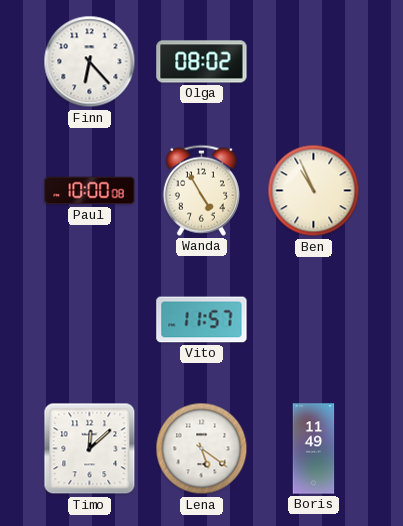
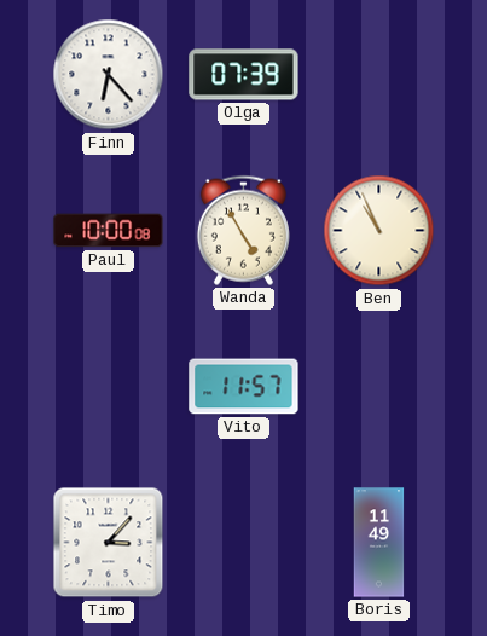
Olga: 08:02 -> 07:39 (244, 75)
Timo: 12:08 -> 3:07 (109, 543)
Lena: 5:21 -> none (202, 449)
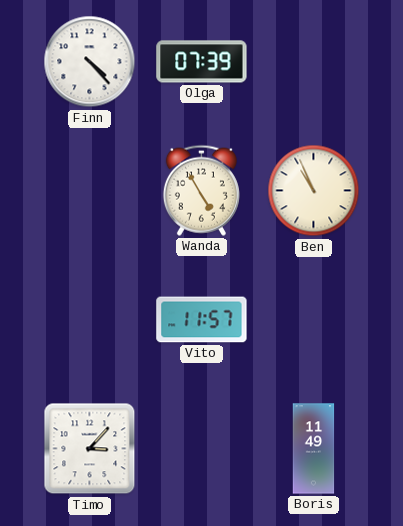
Finn: 6:23 -> 4:23 (90, 62)
Paul: 10:00 -> none (109, 231)
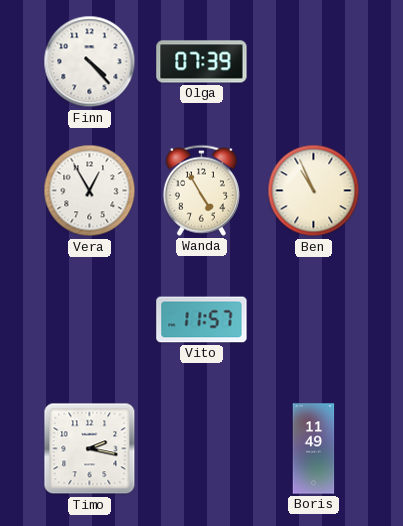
Vera: none -> 12:55 (90, 191)
Timo: 3:07 -> 2:17 (90, 449)
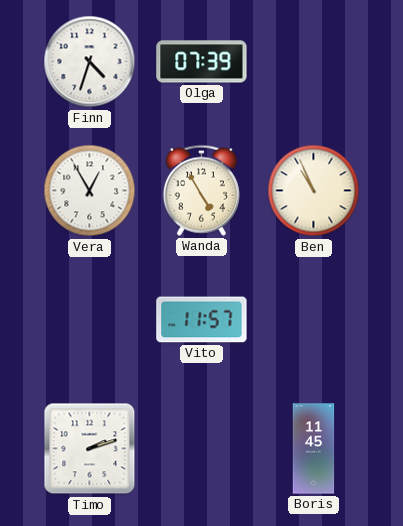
Finn: 4:23 -> 4:33 (90, 62)
Timo: 2:17 -> 2:12 (90, 449)
Boris: 11:49 -> 11:45 (314, 449)
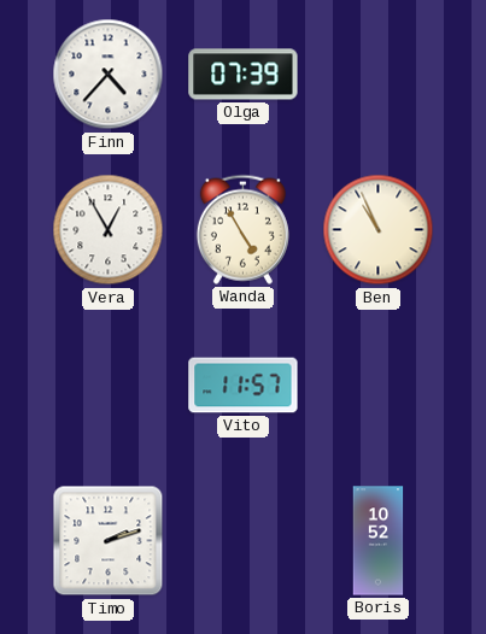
Finn: 4:33 -> 4:37 (109, 75)
Boris: 11:45 -> 10:52 (379, 541)
